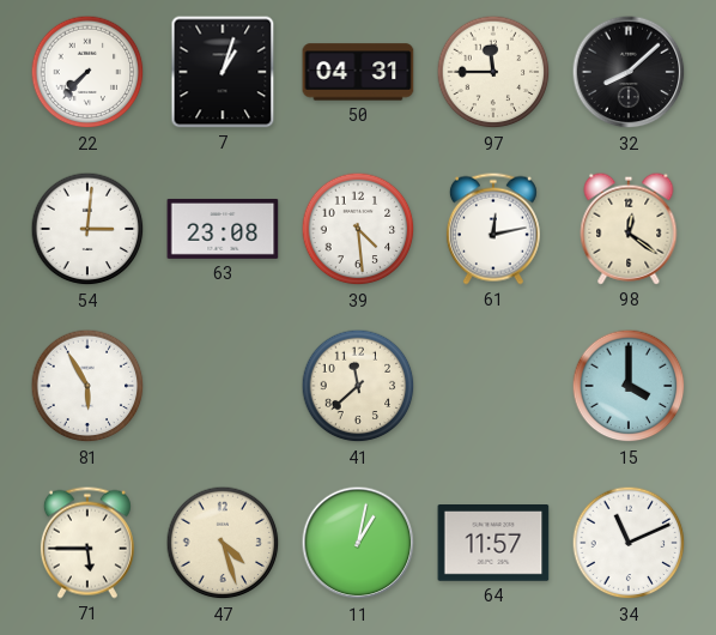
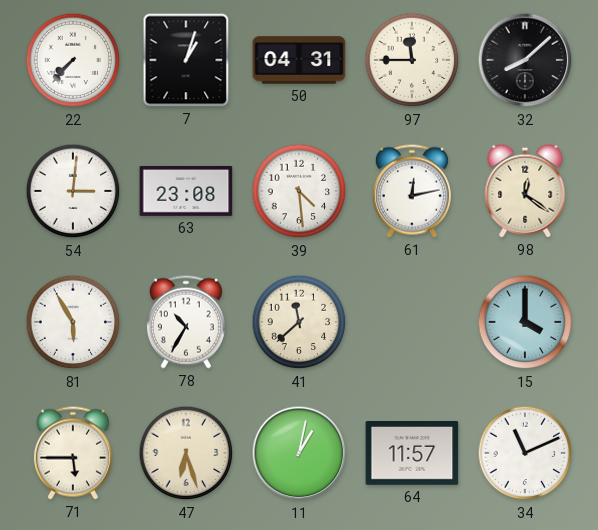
78: none -> 10:35 (186, 322)
47: 4:27 -> 6:27 (186, 453)
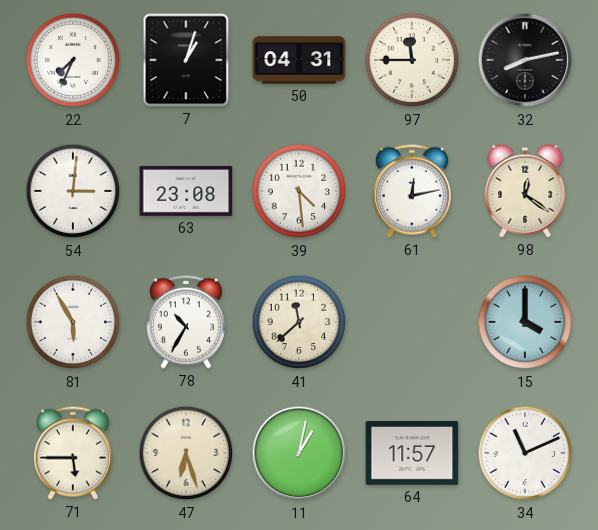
22: 7:37 -> 7:34 (73, 60)
32: 8:08 -> 8:13 (525, 60)
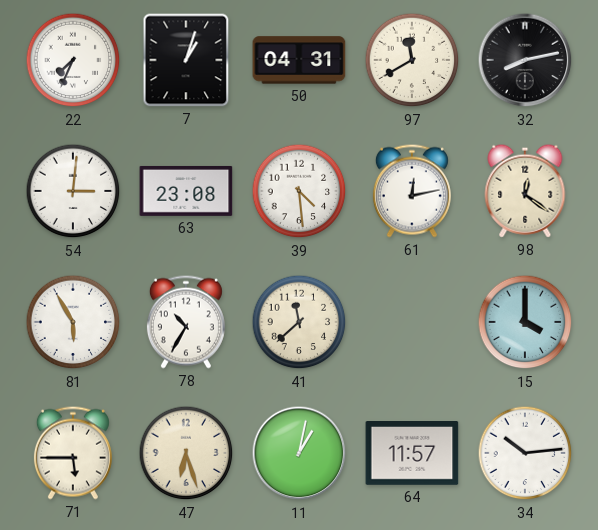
97: 11:45 -> 11:40 (412, 60)
34: 11:11 -> 10:14 (525, 453)
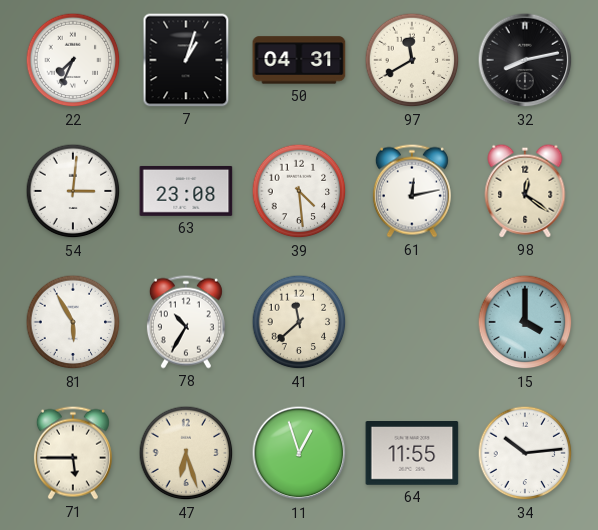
11: 1:02 -> 12:57 (299, 453)
64: 11:57 -> 11:55 (412, 454)
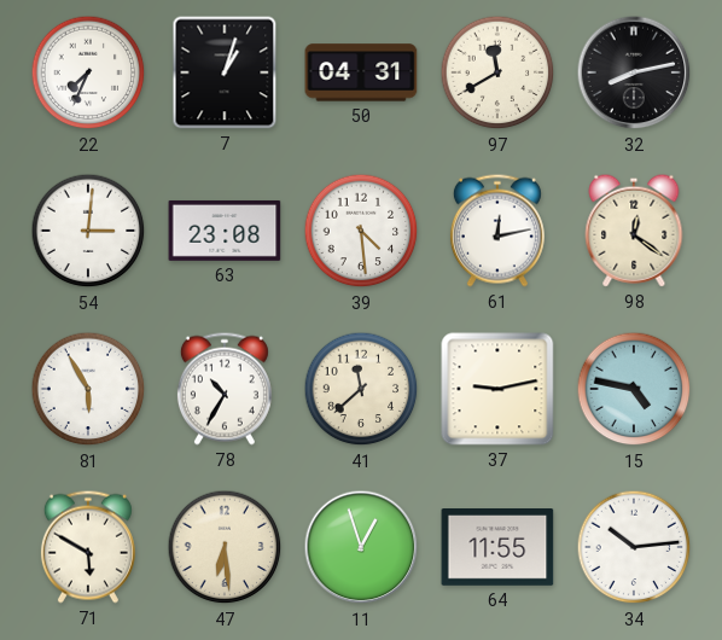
37: none -> 9:13 (497, 389)
15: 4:00 -> 4:47 (634, 389)
71: 5:45 -> 5:50 (88, 547)
47: 6:27 -> 6:29 (225, 547)
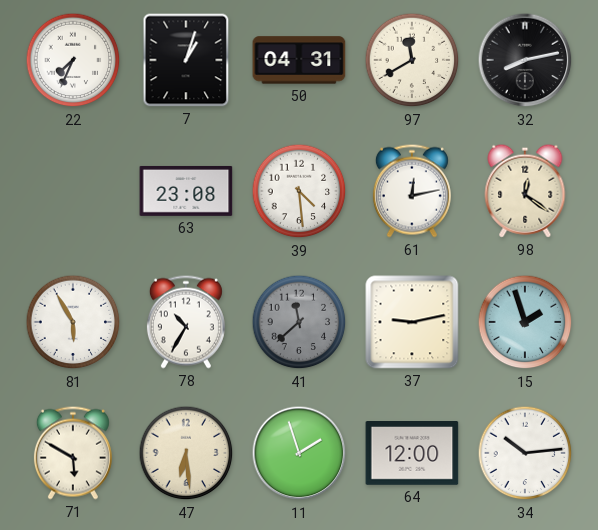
54: 3:01 -> none (88, 231)
41 dial: cream -> grey (299, 322)
15: 4:47 -> 1:57 (525, 322)
11: 12:57 -> 1:57 (299, 453)
64: 11:55 -> 12:00 (412, 454)
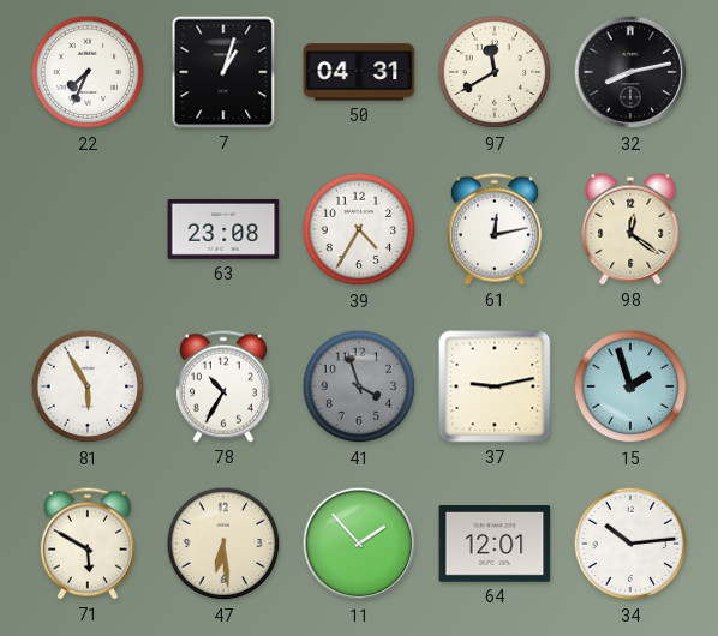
39: 4:29 -> 4:35 (359, 229)
41: 11:38 -> 3:57 (359, 386)
11: 1:57 -> 1:53 (359, 544)
64: 12:00 -> 12:01 (495, 545)
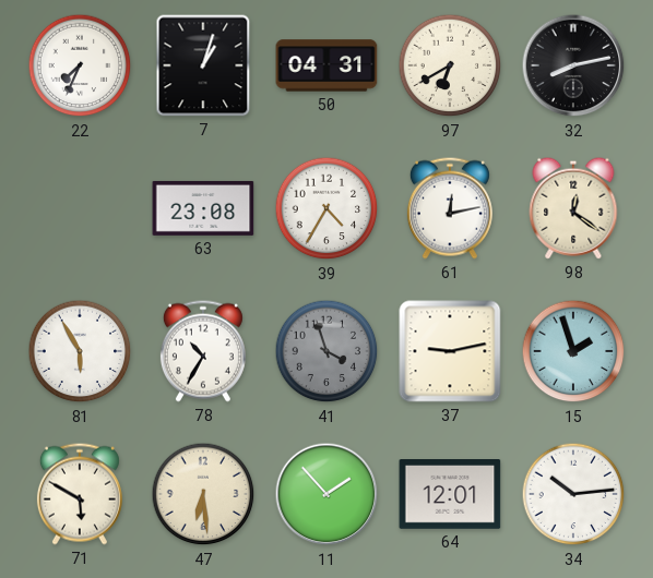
97: 11:40 -> 6:40 (450, 65)
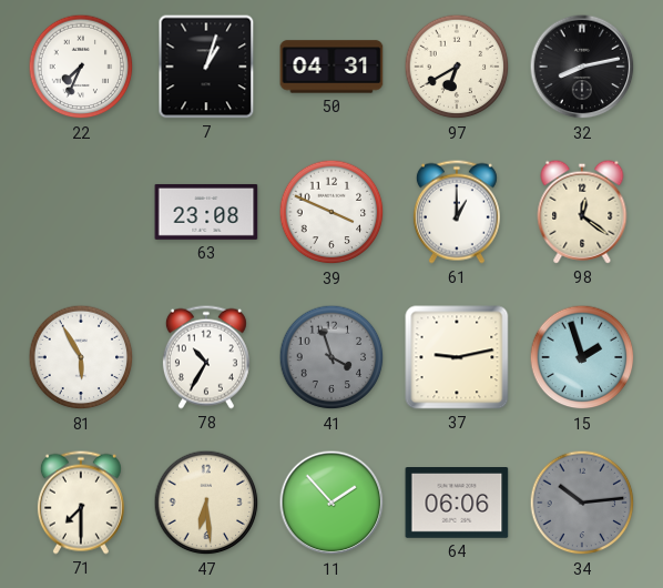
39: 4:35 -> 3:49 (331, 212)
61: 12:13 -> 1:00 (457, 212)
71: 5:50 -> 7:30 (81, 503)
64: 12:01 -> 06:06 (457, 504)
34 dial: white -> grey (582, 503)
